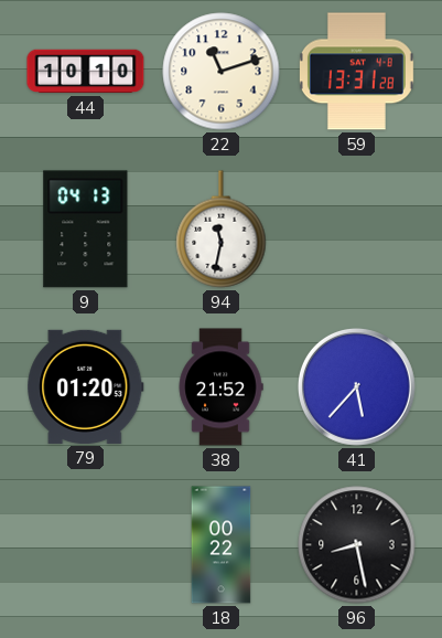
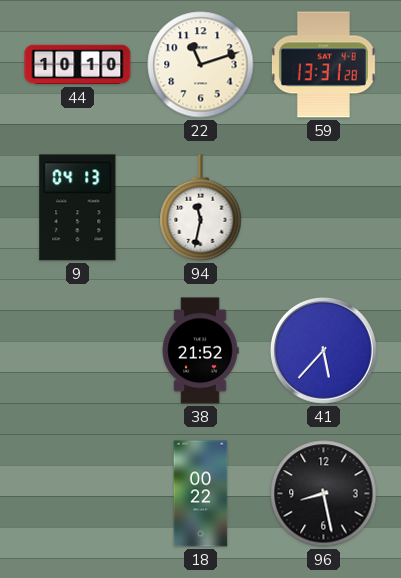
79: 01:20 -> none (86, 386)
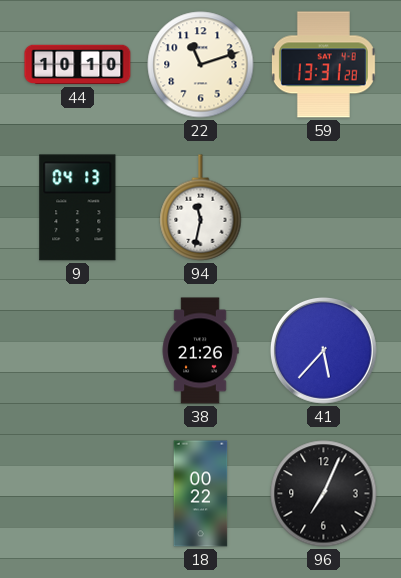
38: 21:52 -> 21:26 (200, 351)
96: 8:28 -> 7:04 (324, 494)
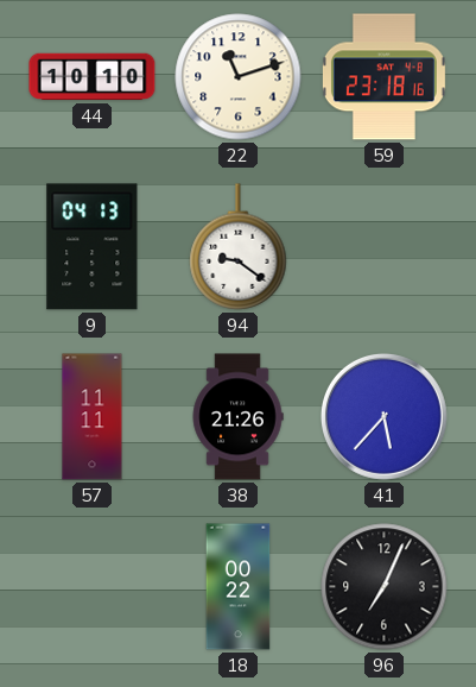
59: 13:31 -> 23:18 (383, 77)
94: 11:32 -> 9:21 (239, 247)
57: none -> 11:11 (93, 417)
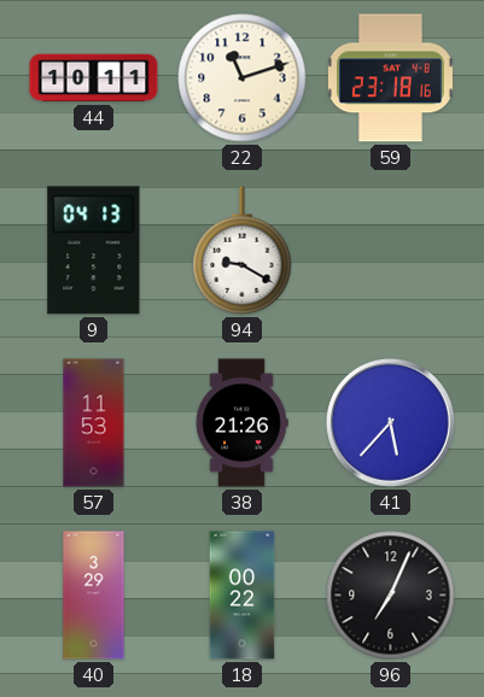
44: 10:10 -> 10:11 (94, 78)
94: 9:21 -> 9:20 (243, 251)
57: 11:11 -> 11:53 (94, 423)
40: none -> 3:29 (94, 596)
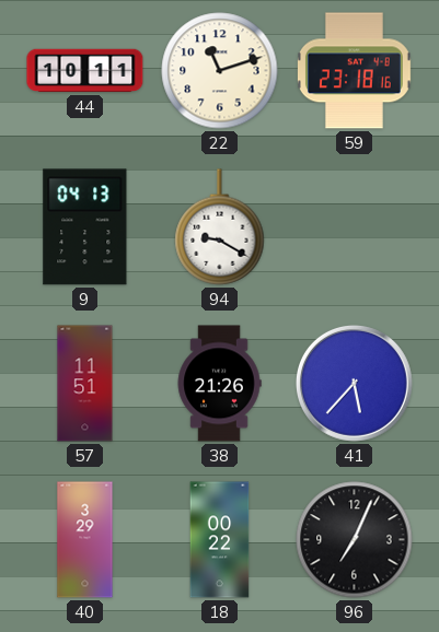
57: 11:53 -> 11:51 (85, 384)
